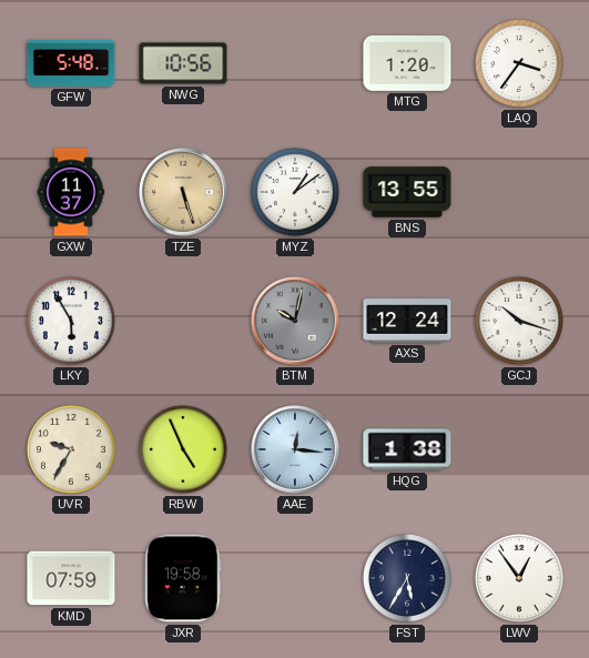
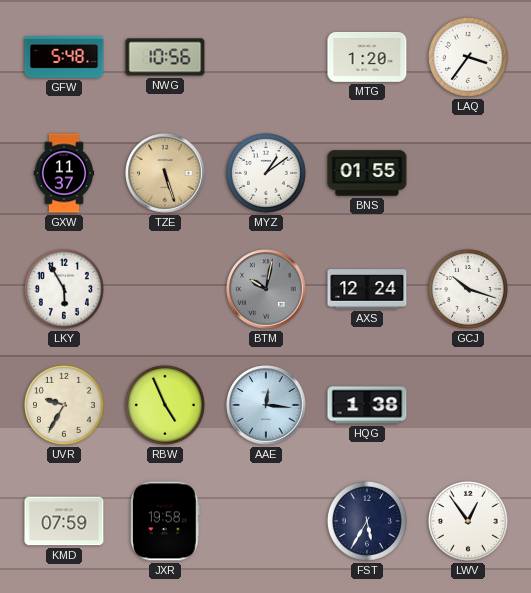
BNS: 13:55 -> 01:55 (367, 173)
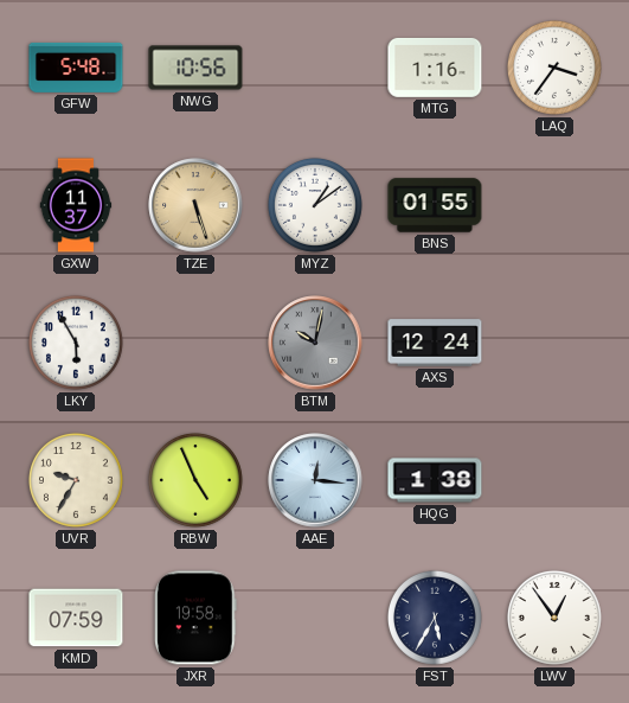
MTG: 1:20 -> 1:16 (435, 68)
GCJ: 10:18 -> none (468, 289)
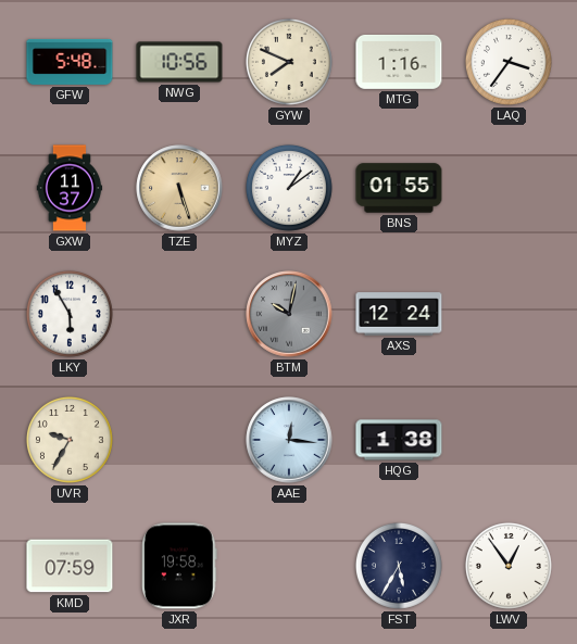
GYW: none -> 7:49 (289, 62)
RBW: 4:56 -> none (195, 480)
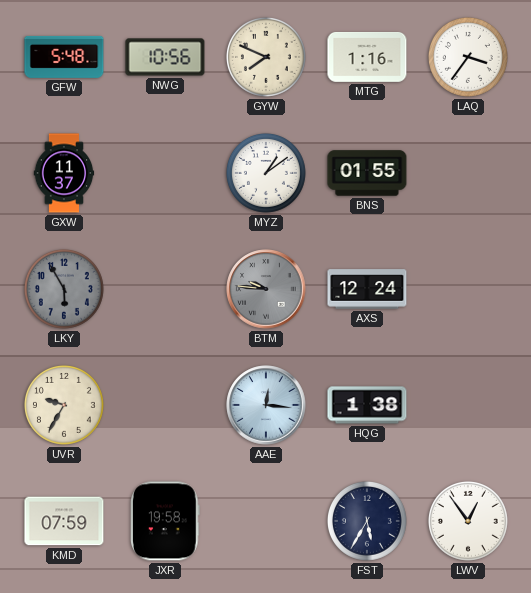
TZE: 5:27 -> none (179, 188)
LKY dial: white -> grey (64, 289)
BTM: 10:02 -> 9:46 (266, 289)
